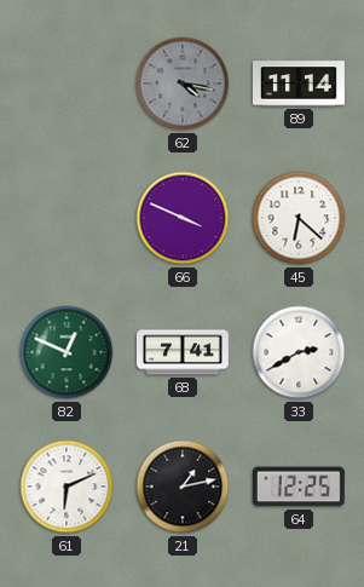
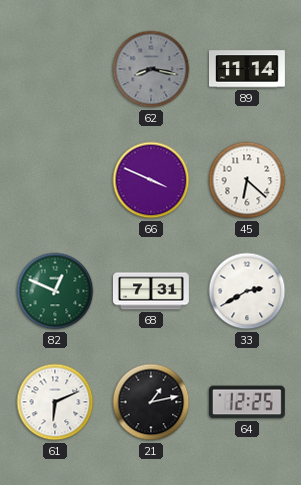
62: 4:17 -> 8:17 (151, 69)
68: 7:41 -> 7:31 (151, 291)
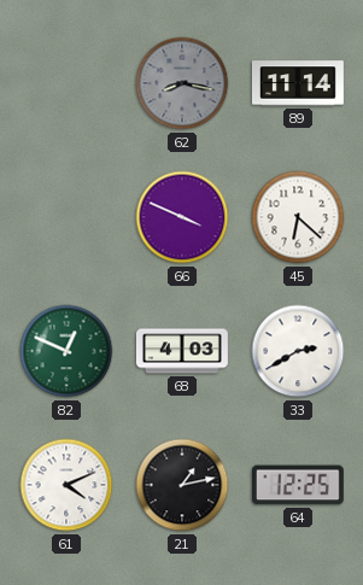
68: 7:31 -> 4:03 (182, 351)
61: 6:11 -> 4:11 (66, 485)
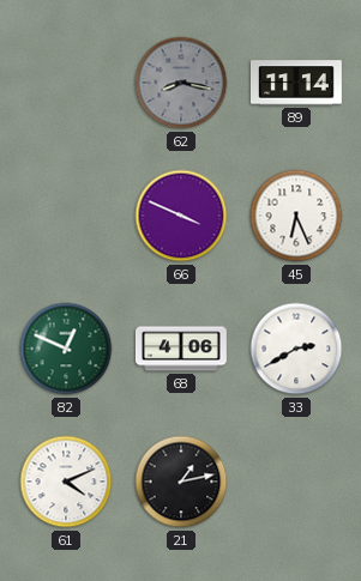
45: 6:22 -> 6:26 (296, 216)
68: 4:03 -> 4:06 (181, 349)
64: 12:25 -> none (298, 485)
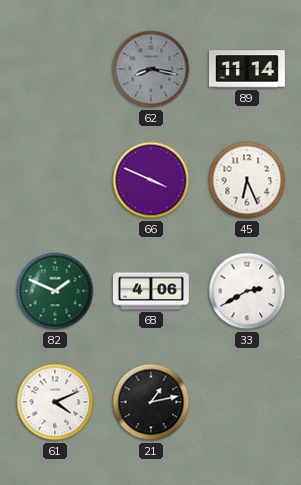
82: 12:49 -> 1:49 (55, 291)
